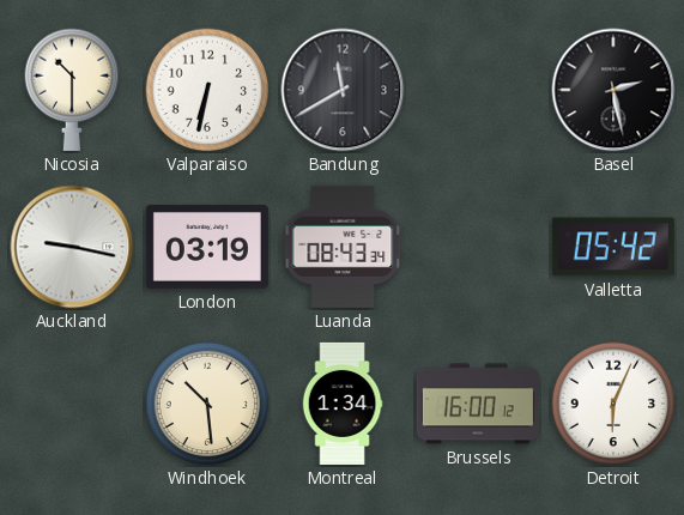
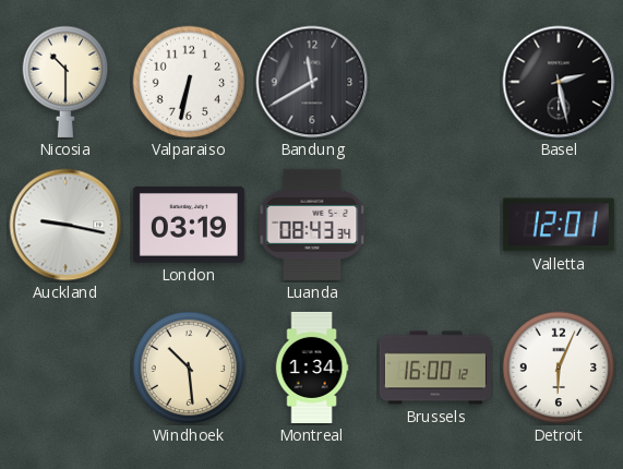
Valletta: 05:42 -> 12:01 (559, 225)
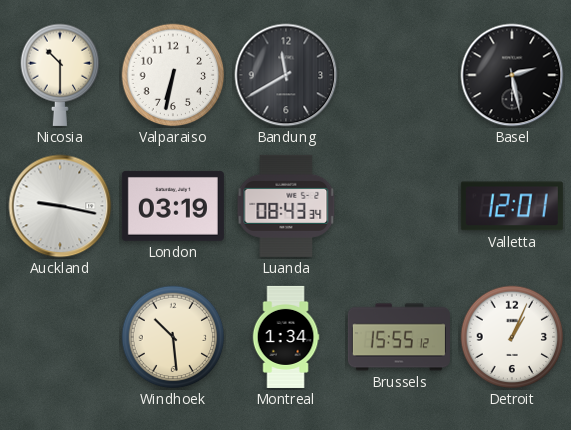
Brussels: 16:00 -> 15:55 (399, 337)
Detroit: 6:04 -> 1:04 (512, 337)
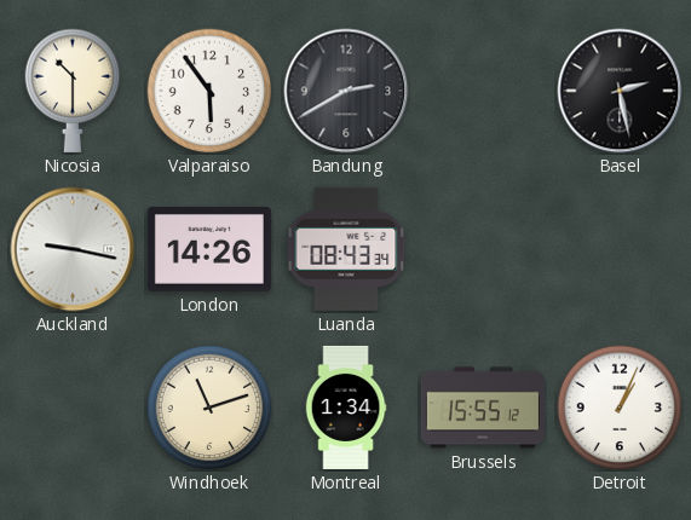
Valparaiso: 6:32 -> 5:54 (209, 91)
Bandung: 11:40 -> 2:40 (346, 91)
London: 03:19 -> 14:26 (209, 249)
Valletta: 12:01 -> none (512, 206)
Windhoek: 10:29 -> 11:12 (209, 408)
